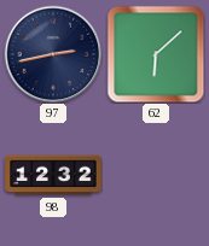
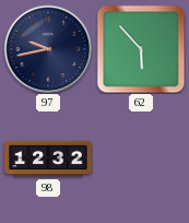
97: 2:43 -> 9:43 (48, 49)
62: 6:08 -> 5:53 (141, 49)
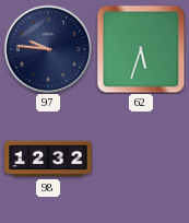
97: 9:43 -> 9:46 (48, 49)
62: 5:53 -> 5:33 (141, 49)
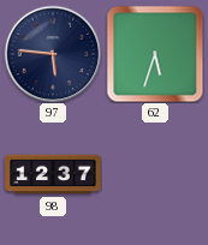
97: 9:46 -> 5:46 (53, 54)
98: 12:32 -> 12:37 (53, 174)
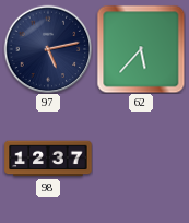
97: 5:46 -> 5:13 (48, 49)
62: 5:33 -> 5:37 (141, 49)
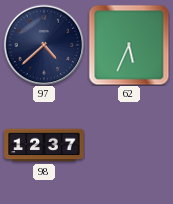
97: 5:13 -> 4:38 (44, 45)
62: 5:37 -> 5:34 (129, 45)
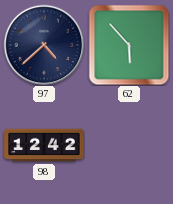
62: 5:34 -> 5:53 (129, 45)
98: 12:37 -> 12:42 (44, 145)
